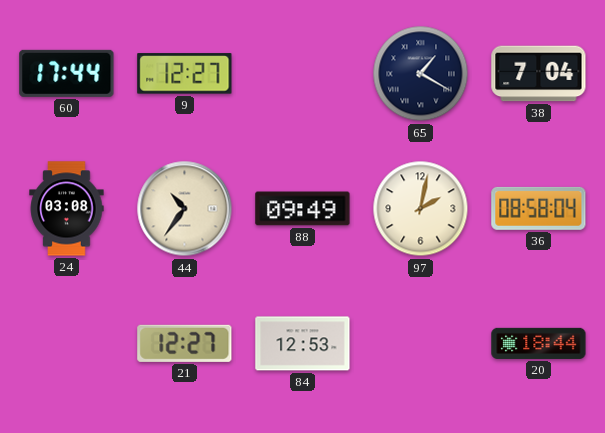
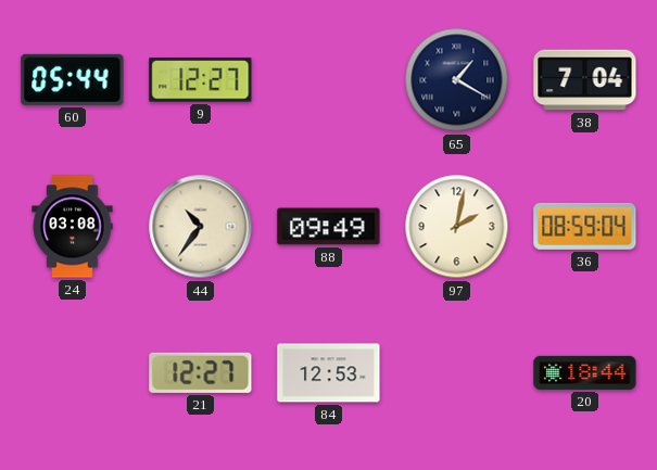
60: 17:44 -> 05:44 (73, 79)
36: 08:58 -> 08:59 (585, 226)
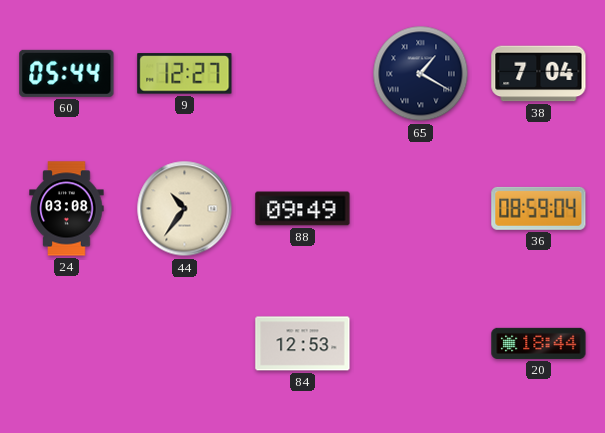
97: 2:02 -> none (457, 227)
21: 12:27 -> none (201, 372)
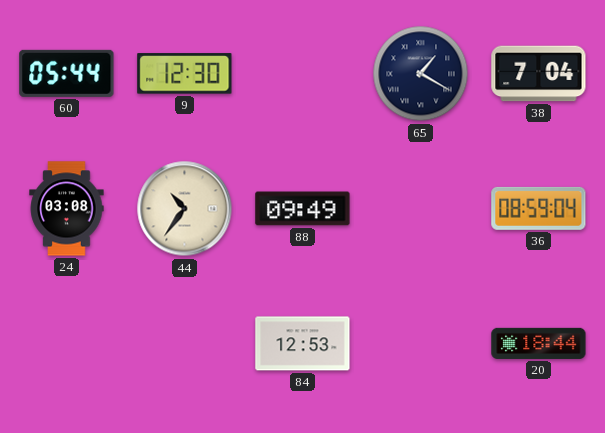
9: 12:27 -> 12:30 (185, 74)
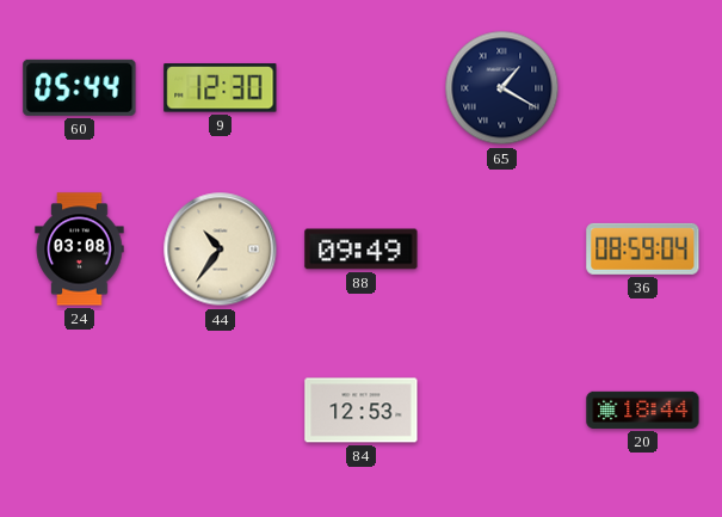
38: 7:04 -> none (539, 74)
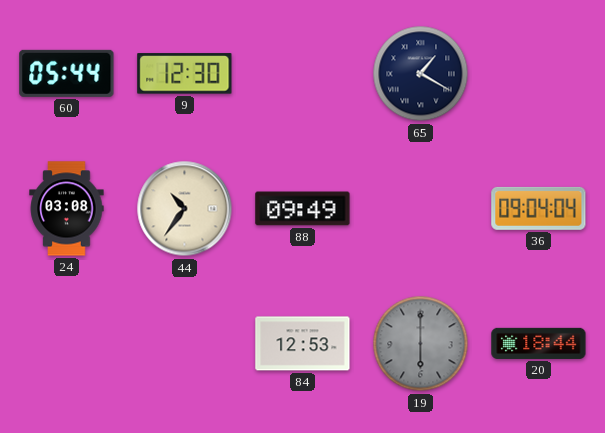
36: 08:59 -> 09:04 (539, 208)
19: none -> 6:00 (421, 344)
